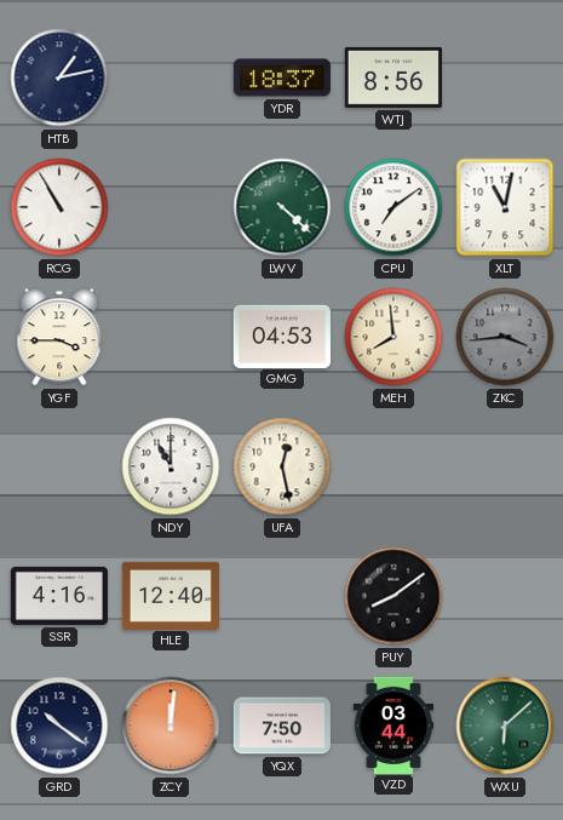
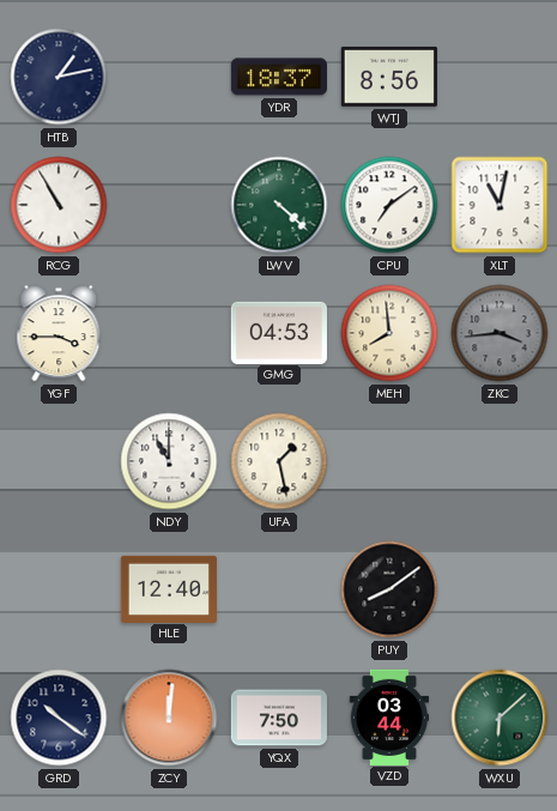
UFA: 12:28 -> 1:28 (279, 461)
SSR: 4:16 -> none (59, 596)
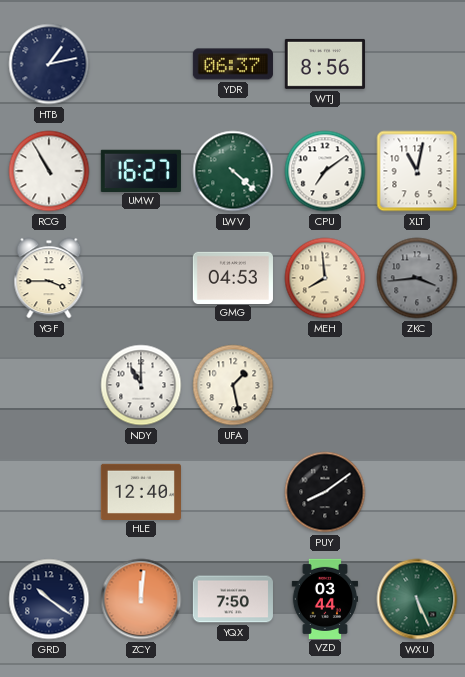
YDR: 18:37 -> 06:37 (233, 64)
UMW: none -> 16:27 (141, 170)
WXU: 6:08 -> 5:26 (417, 599)
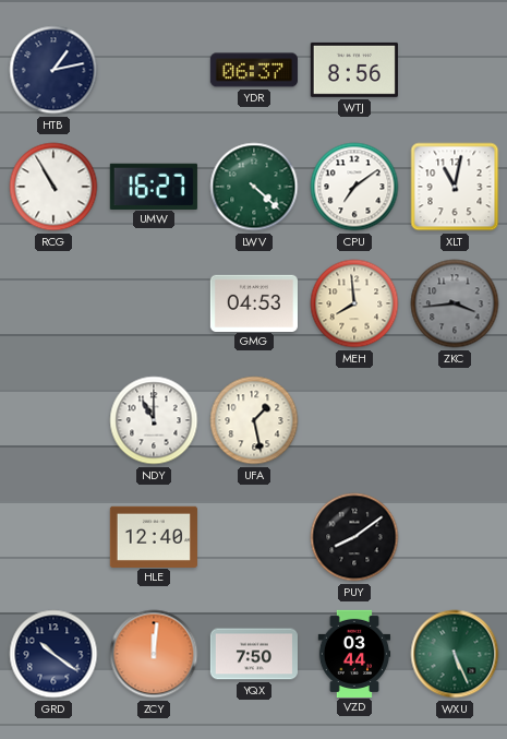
YGF: 3:45 -> none (49, 278)
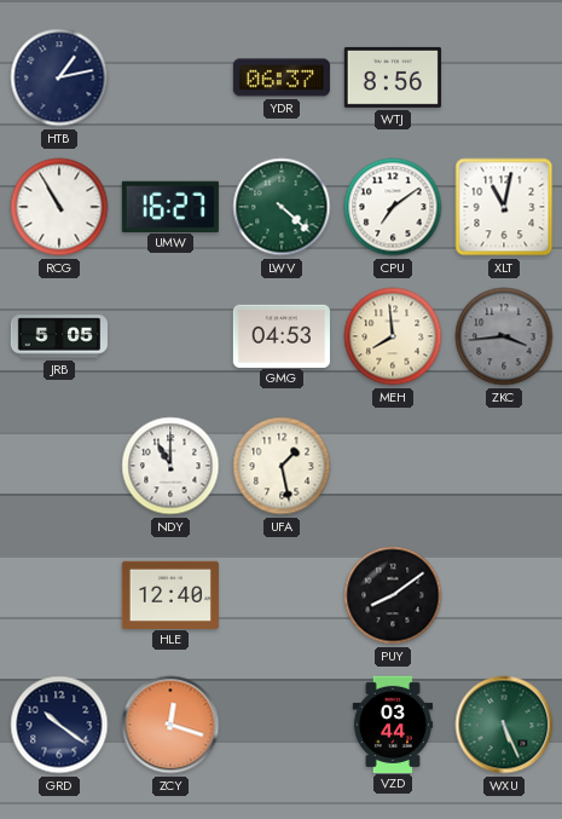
JRB: none -> 5:05 (59, 336)
ZCY: 12:01 -> 12:18 (170, 725)
YQX: 7:50 -> none (254, 654)
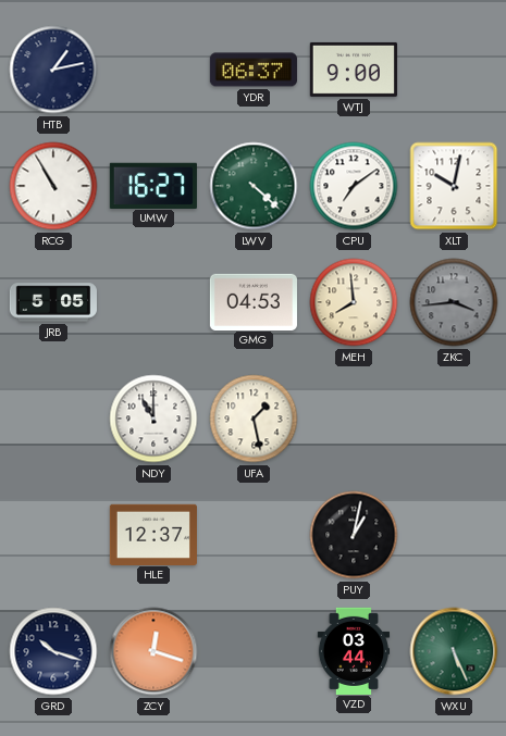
WTJ: 8:56 -> 9:00 (354, 70)
XLT: 11:02 -> 10:02 (454, 186)
HLE: 12:40 -> 12:37 (153, 534)
PUY: 8:09 -> 1:02 (354, 535)
GRD: 10:21 -> 10:18 (53, 651)
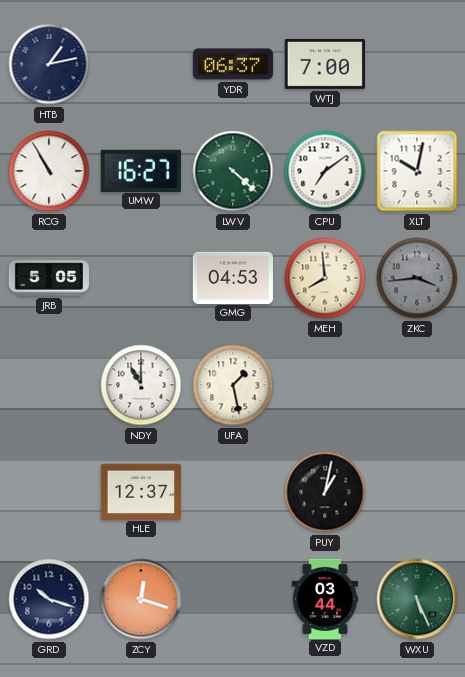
WTJ: 9:00 -> 7:00 (325, 64)
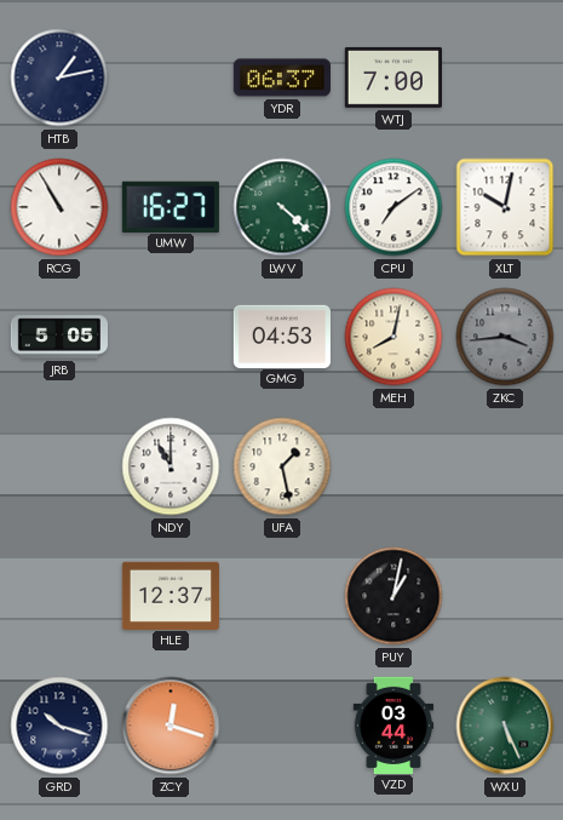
MEH: 7:59 -> 8:02 (393, 337)
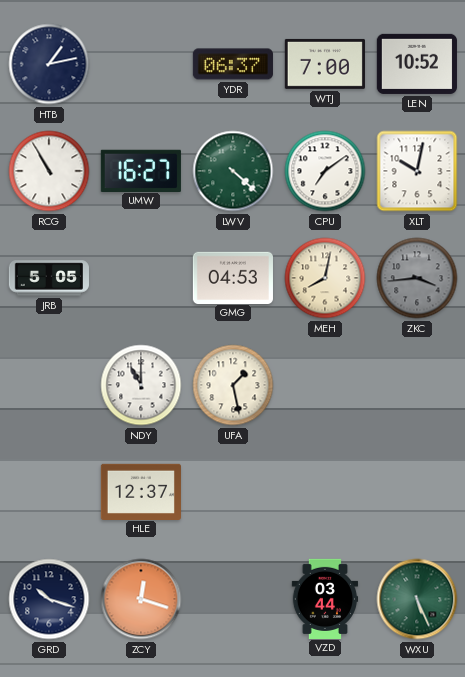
LEN: none -> 10:52 (417, 64)
PUY: 1:02 -> none (393, 596)
